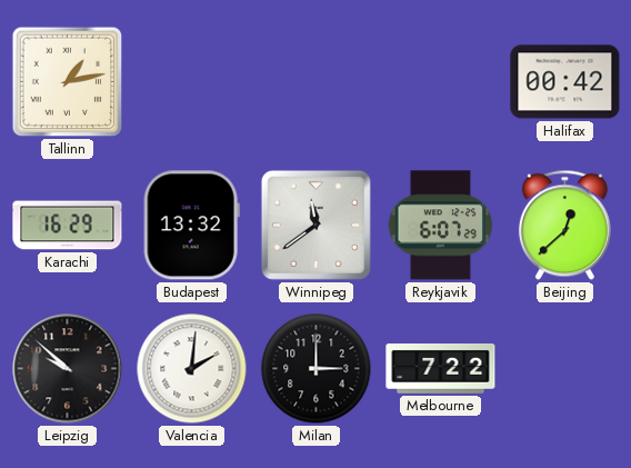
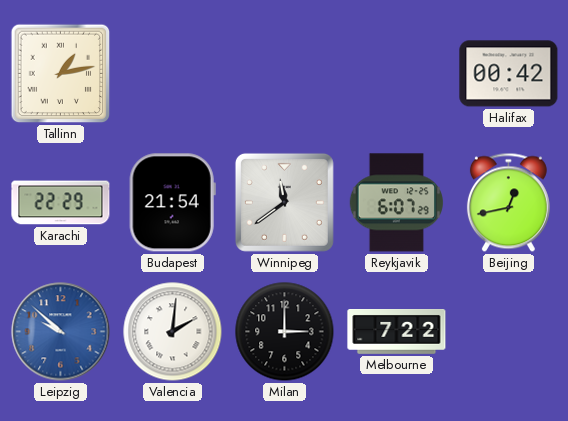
Karachi: 16:29 -> 22:29 (61, 203)
Budapest: 13:32 -> 21:54 (172, 203)
Beijing: 12:38 -> 12:43 (508, 203)
Leipzig dial: black -> blue (61, 332)
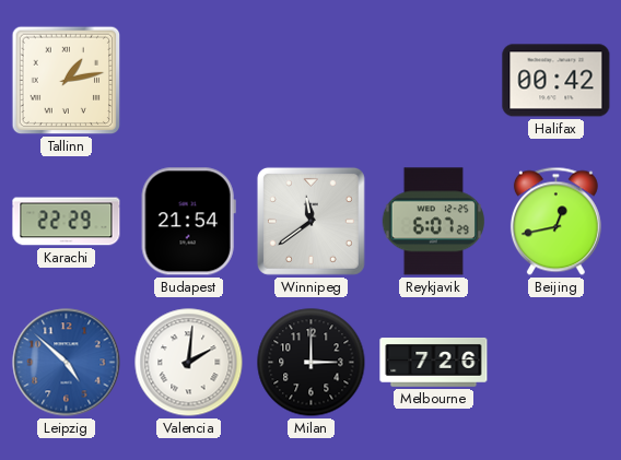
Leipzig: 9:52 -> 4:52 (67, 363)
Melbourne: 7:22 -> 7:26 (434, 363)
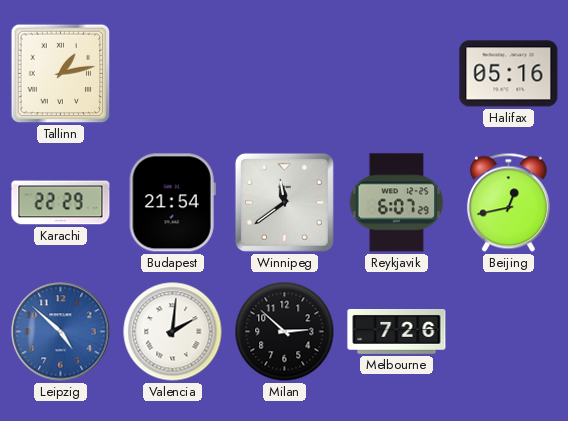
Halifax: 00:42 -> 05:16 (509, 74)
Milan: 3:00 -> 2:52 (285, 332)
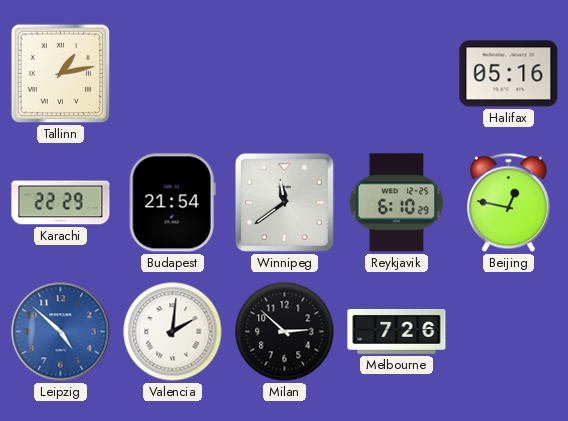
Reykjavik: 6:07 -> 6:10 (396, 203)
Beijing: 12:43 -> 12:47 (508, 203)
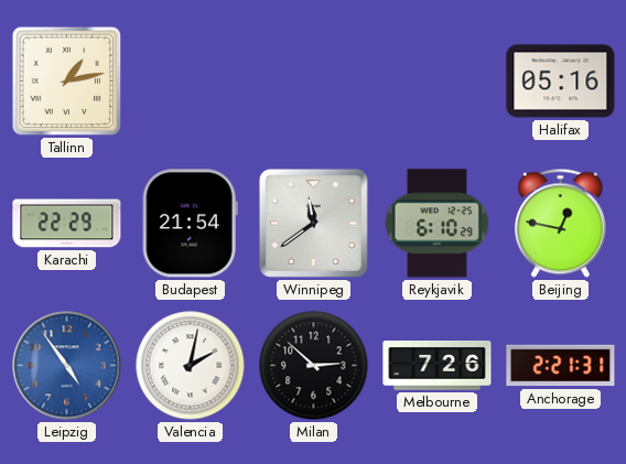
Leipzig: 4:52 -> 4:54 (67, 366)
Valencia: 2:01 -> 2:02 (191, 366)
Anchorage: none -> 2:21 (561, 366)
